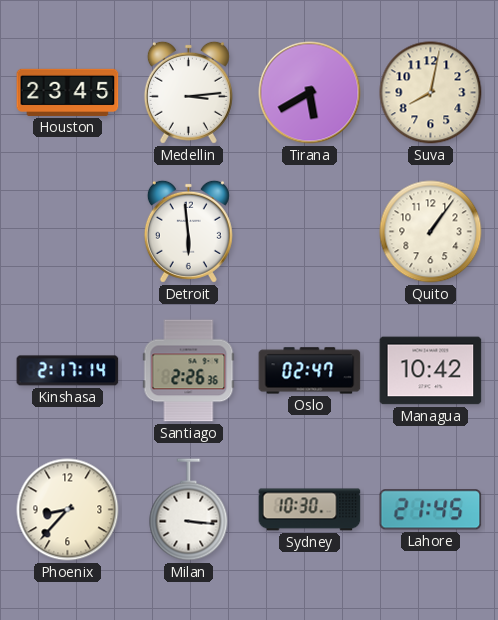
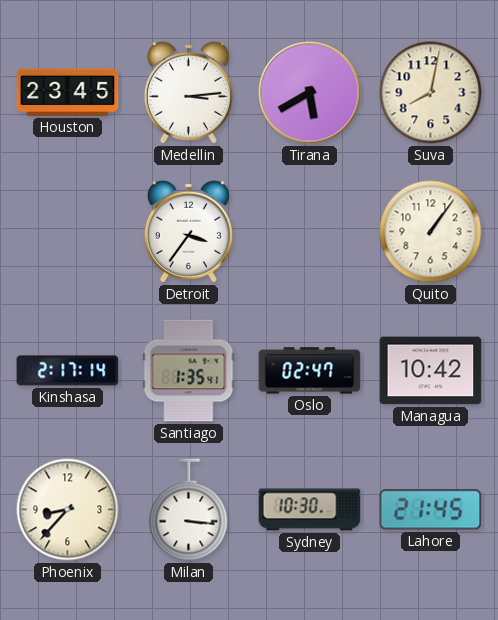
Detroit: 5:59 -> 3:36 (188, 231)
Santiago: 2:26 -> 1:35 (189, 371)
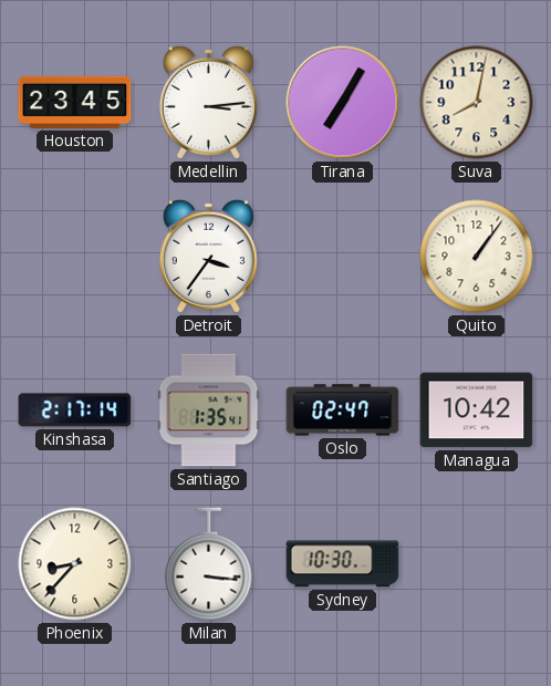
Tirana: 5:40 -> 7:05 (343, 103)
Lahore: 21:45 -> none (431, 510)
